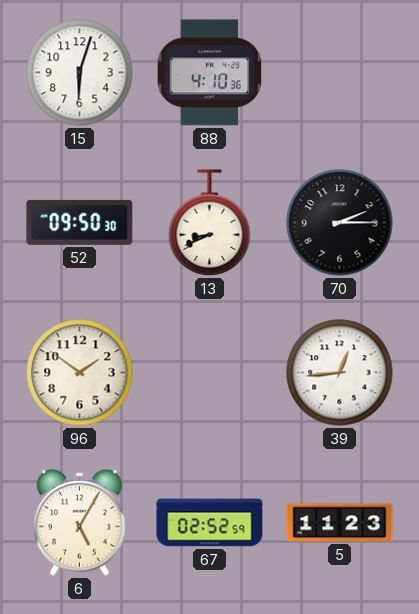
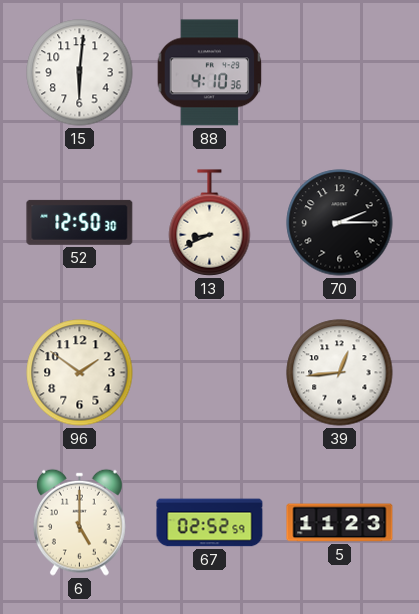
15: 6:03 -> 6:01 (80, 73)
52: 09:50 -> 12:50 (80, 222)
6: 5:05 -> 5:00 (79, 522)
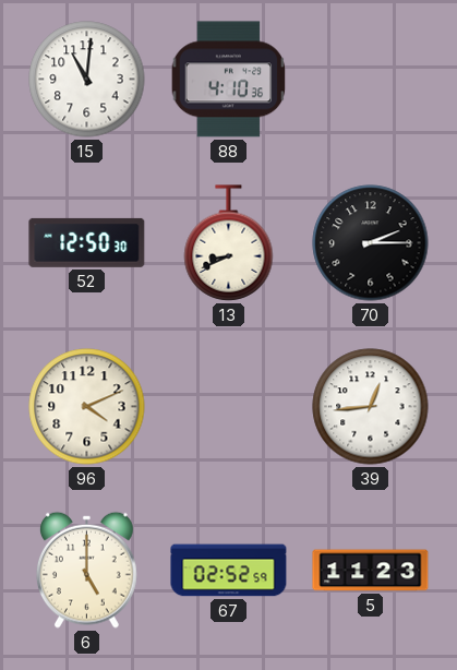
15: 6:01 -> 11:01 (87, 80)
96: 1:51 -> 4:11 (87, 407)
